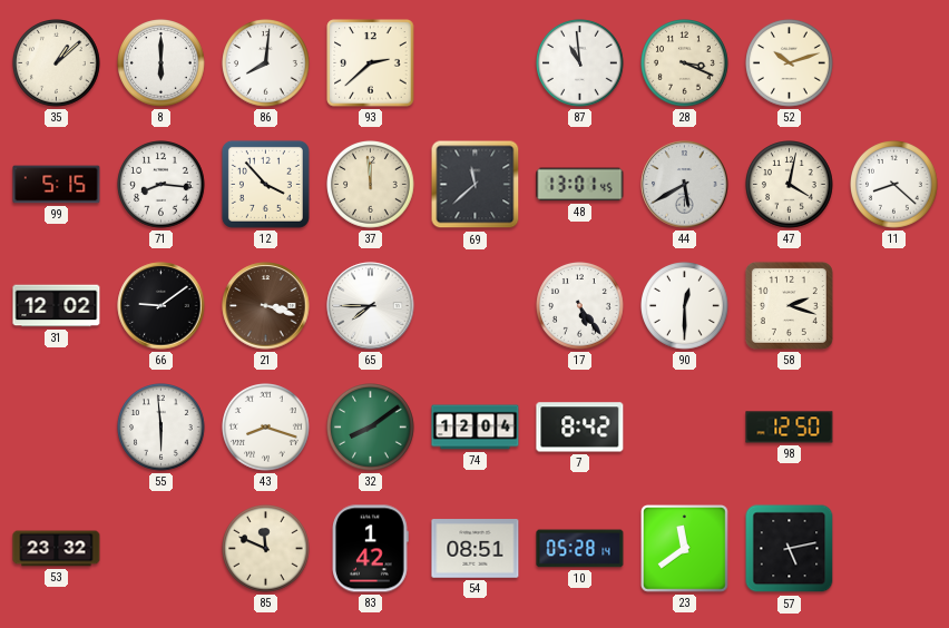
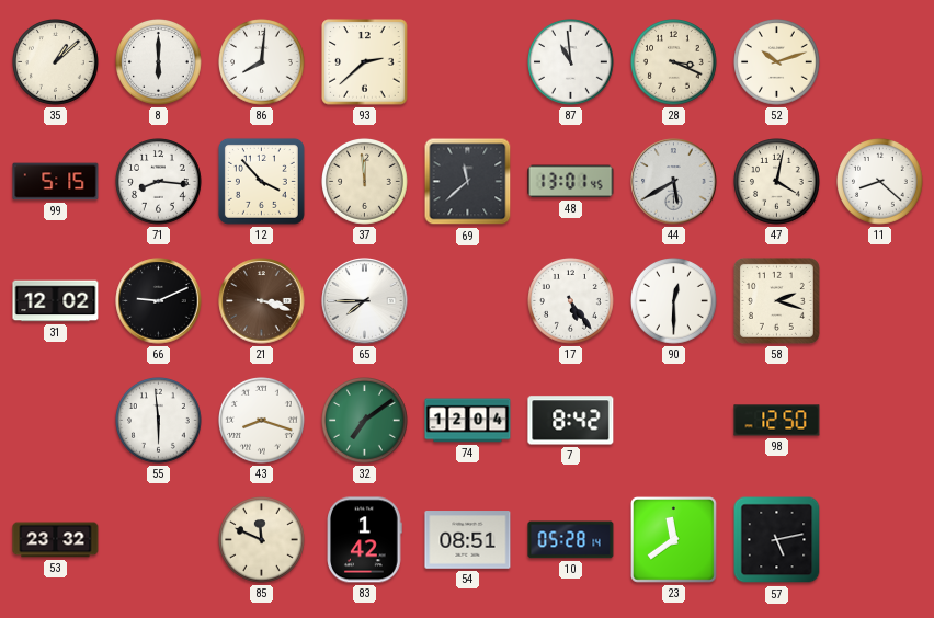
66: 9:09 -> 9:11 (159, 301)
32: 8:09 -> 7:09 (365, 421)
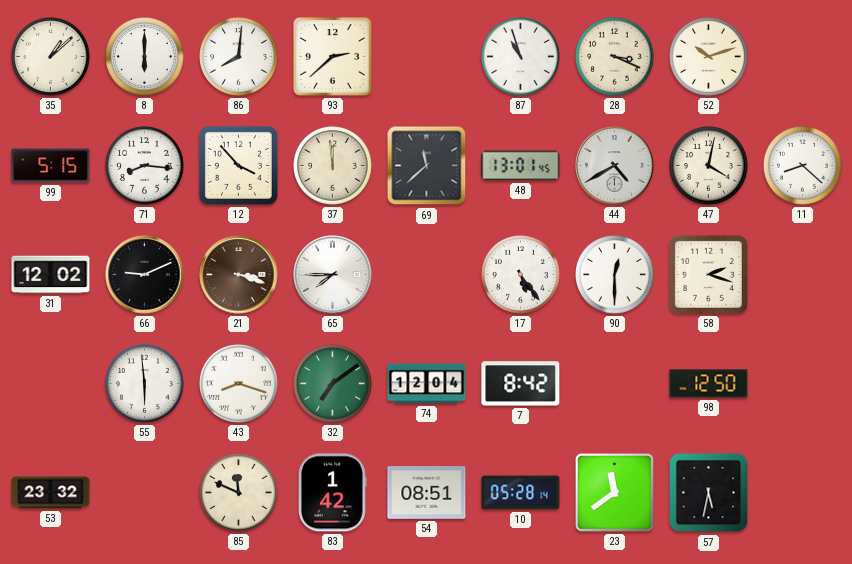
87: 10:59 -> 10:57 (521, 57)
44: 5:40 -> 4:40 (615, 166)
57: 5:13 -> 5:32 (709, 493)
